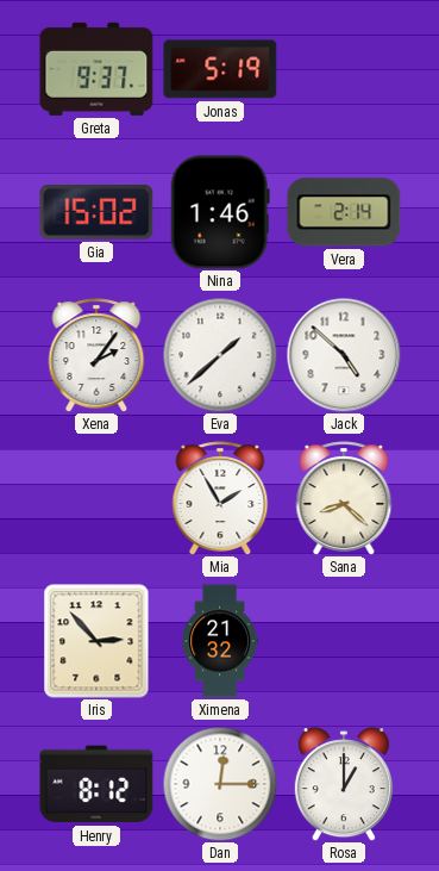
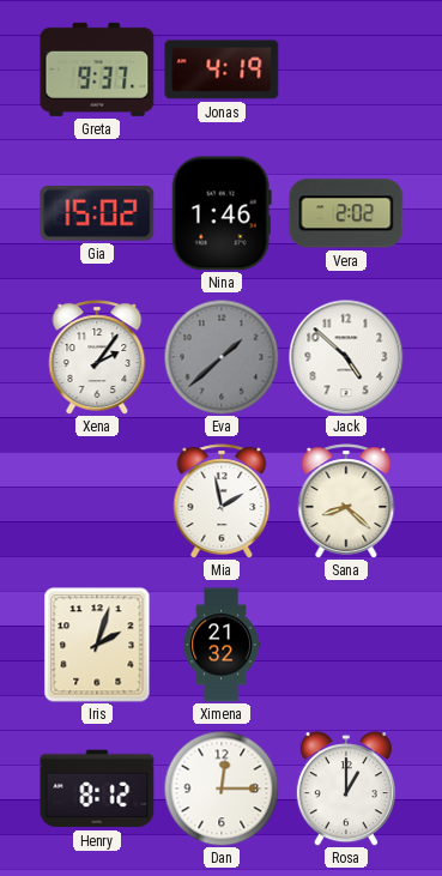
Jonas: 5:19 -> 4:19 (222, 70)
Vera: 2:14 -> 2:02 (346, 213)
Eva dial: white -> grey (222, 357)
Mia: 1:55 -> 1:58 (222, 501)
Iris: 2:53 -> 2:03 (97, 645)
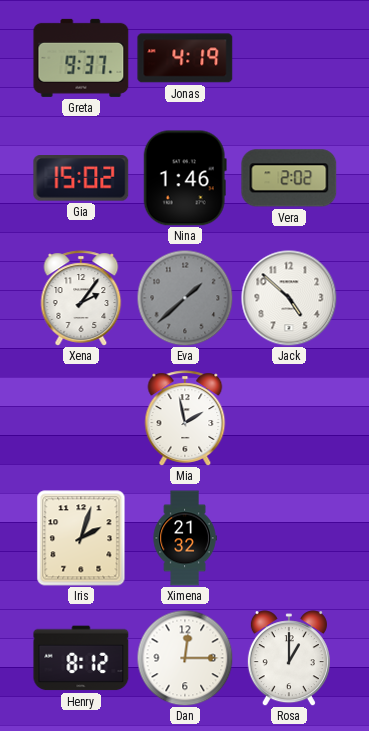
Sana: 8:22 -> none (346, 501)
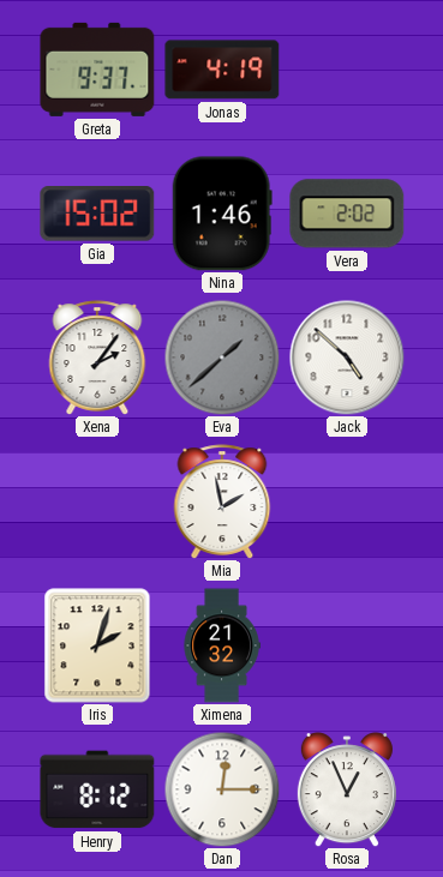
Rosa: 1:00 -> 12:56 (347, 789)
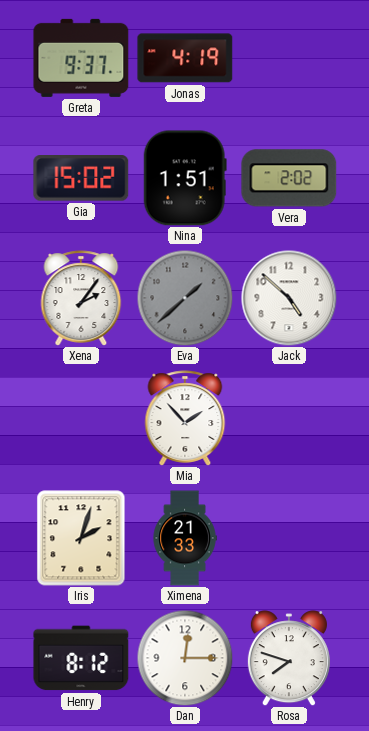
Nina: 1:46 -> 1:51 (185, 178)
Mia: 1:58 -> 1:53 (185, 418)
Ximena: 21:32 -> 21:33 (185, 538)
Rosa: 12:56 -> 7:48 (289, 658)
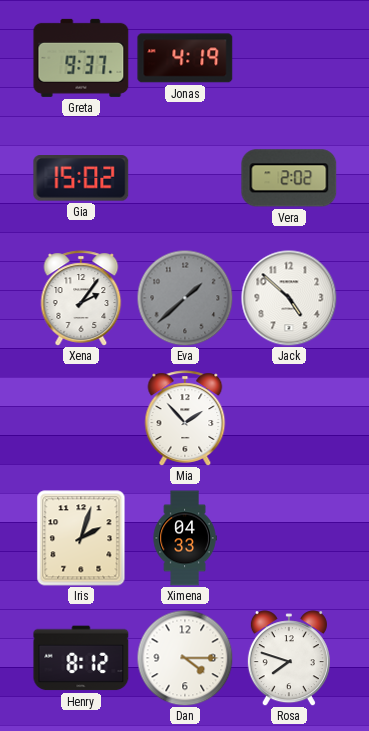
Nina: 1:51 -> none (185, 178)
Ximena: 21:33 -> 04:33 (185, 538)
Dan: 12:15 -> 4:15 (185, 658)
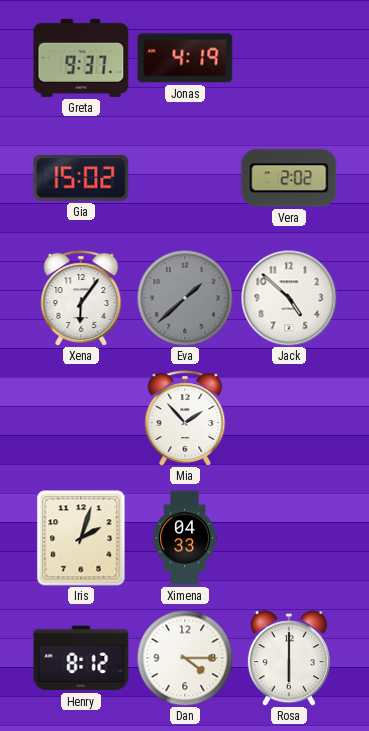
Xena: 2:06 -> 6:06 (81, 298)
Rosa: 7:48 -> 6:00 (289, 658)
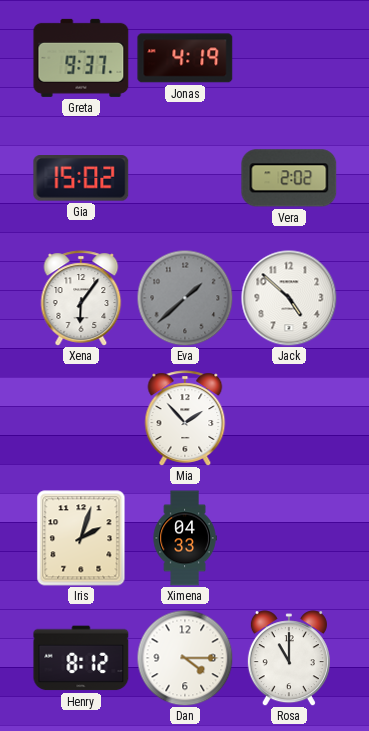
Rosa: 6:00 -> 11:00 (289, 658)
